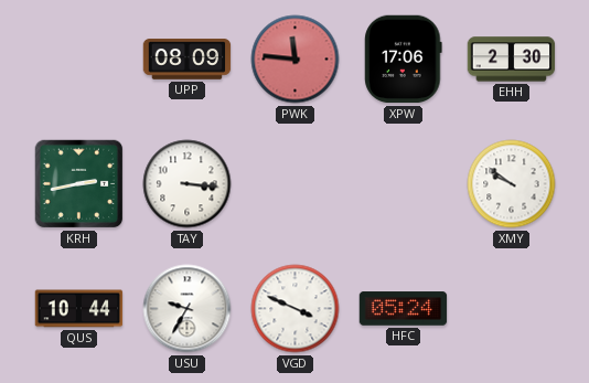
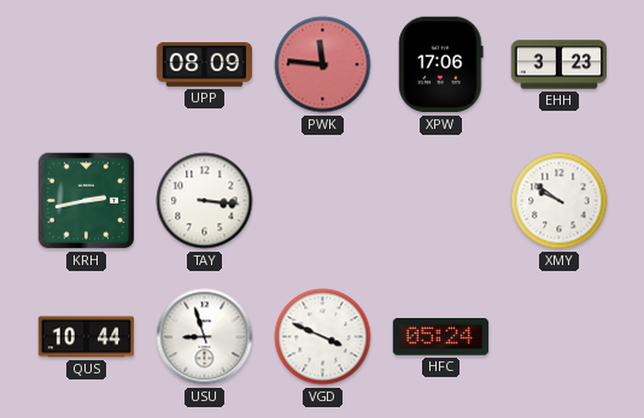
EHH: 2:30 -> 3:23 (560, 65)
USU: 9:35 -> 8:57 (205, 337)
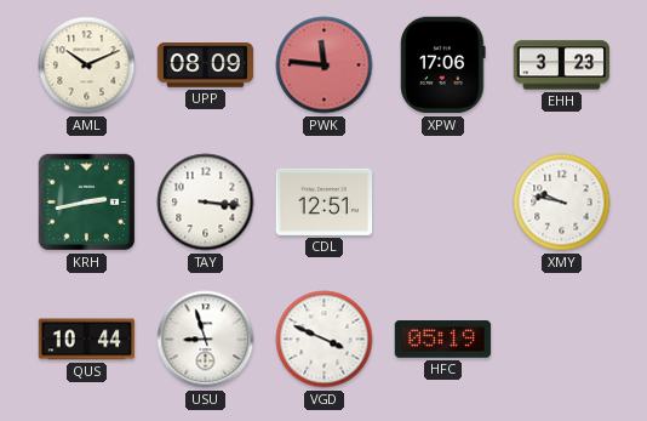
AML: none -> 10:11 (87, 66)
CDL: none -> 12:51 (325, 201)
XMY: 9:51 -> 9:47 (562, 203)
HFC: 05:24 -> 05:19 (443, 340)
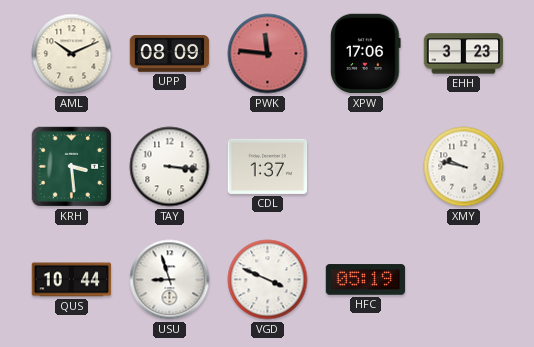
KRH: 2:43 -> 3:29 (72, 167)
CDL: 12:51 -> 1:37 (268, 166)
